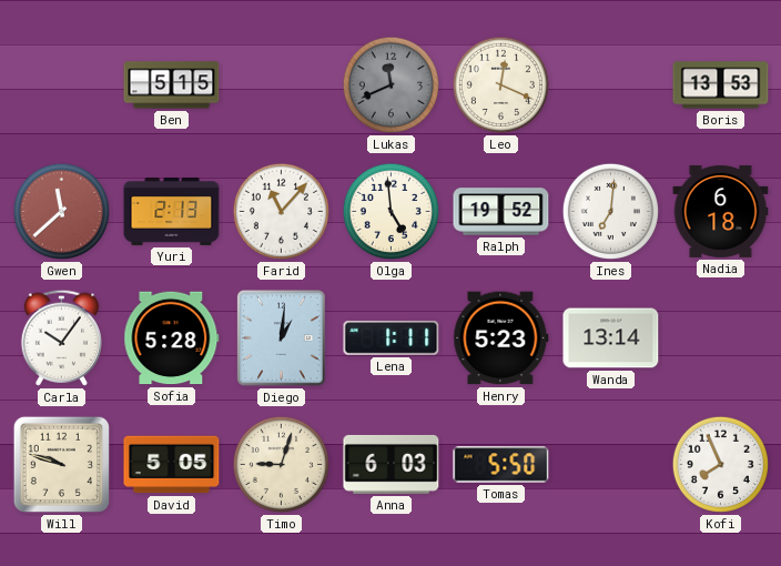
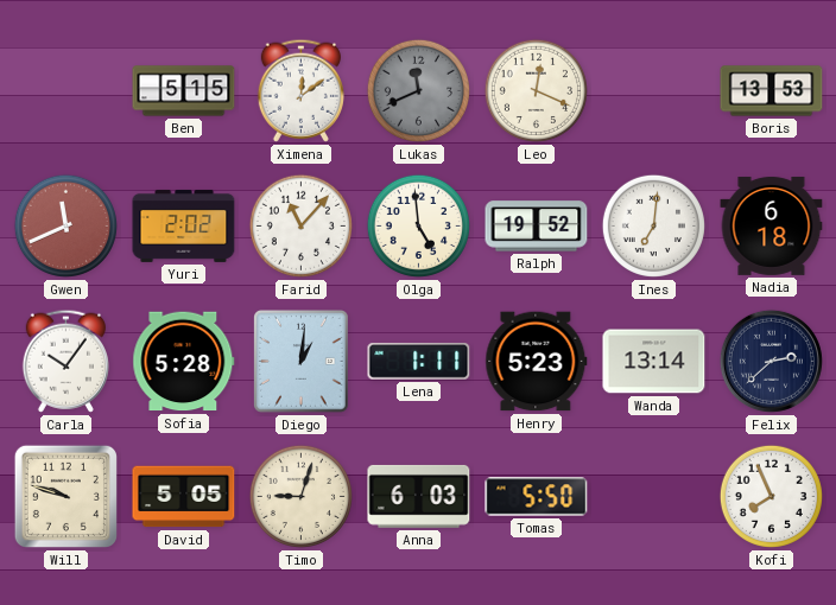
Ximena: none -> 12:09 (300, 90)
Gwen: 11:38 -> 11:41 (65, 225)
Yuri: 2:13 -> 2:02 (184, 225)
Felix: none -> 2:38 (771, 361)
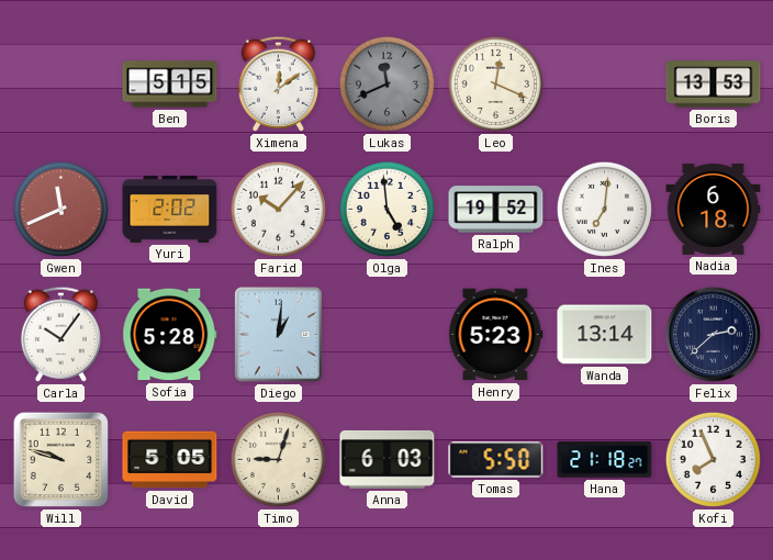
Farid: 11:07 -> 10:07 (278, 209)
Lena: 1:11 -> none (419, 361)
Hana: none -> 21:18 (605, 460)
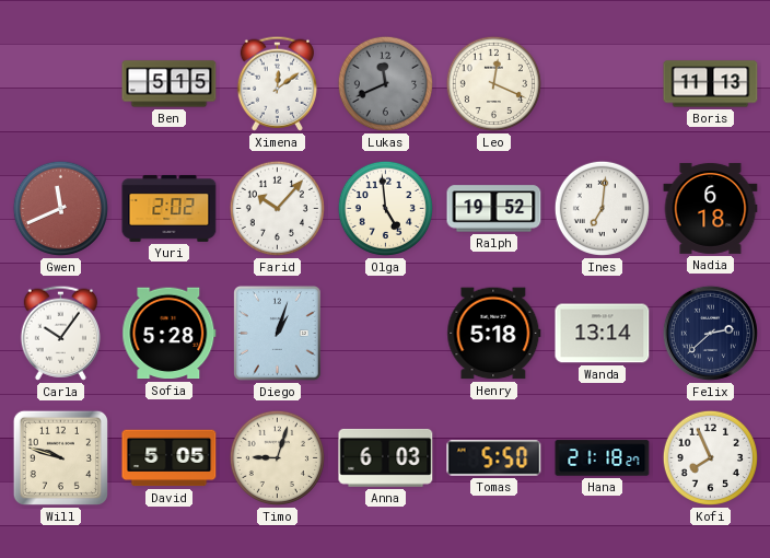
Boris: 13:53 -> 11:13 (711, 84)
Diego: 1:01 -> 1:03 (278, 334)
Henry: 5:23 -> 5:18 (494, 334)
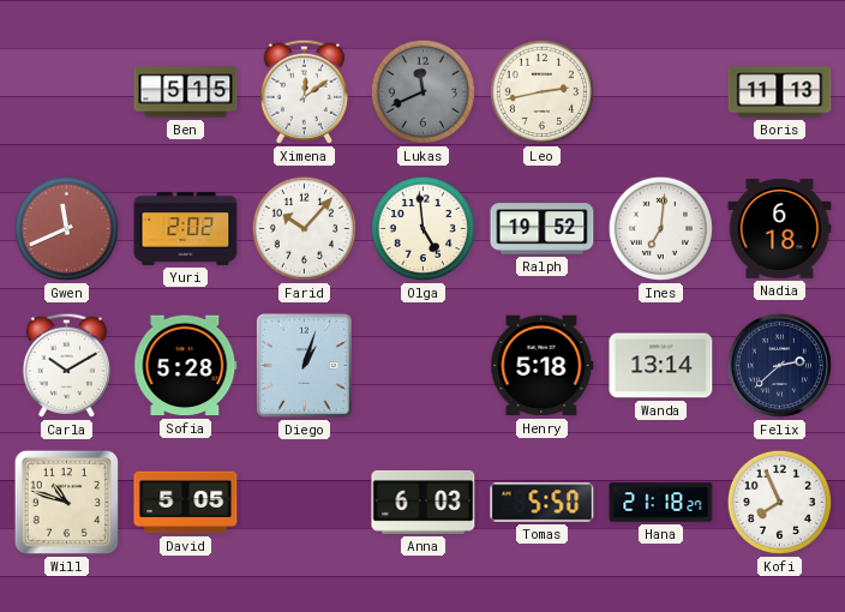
Leo: 12:19 -> 2:43 (541, 91)
Carla: 10:06 -> 10:10 (66, 365)
Will: 9:48 -> 10:48 (66, 502)
Timo: 9:03 -> none (277, 457)
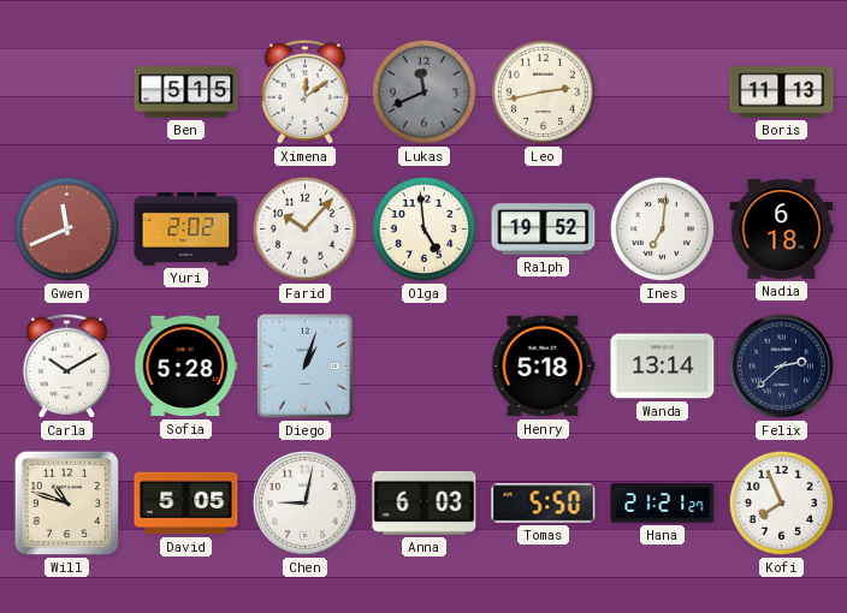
Chen: none -> 9:02 (304, 502)
Hana: 21:18 -> 21:21 (663, 504)
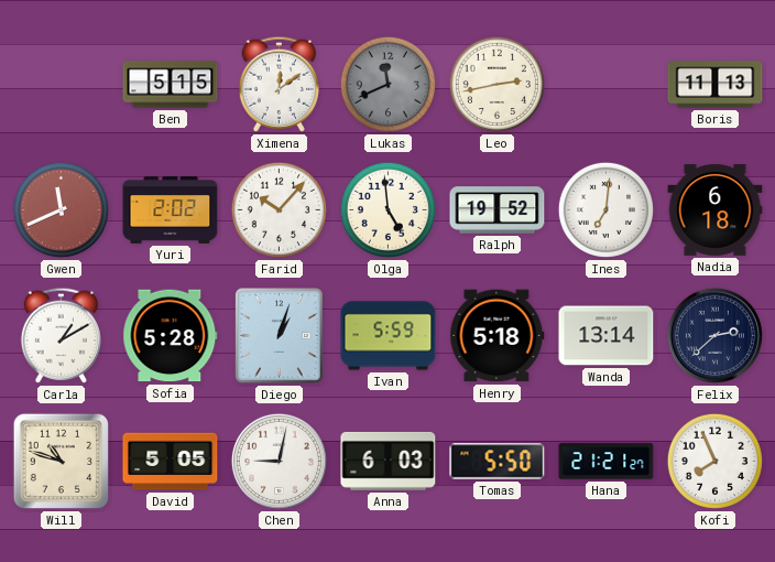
Carla: 10:10 -> 1:10 (61, 335)
Ivan: none -> 5:59 (389, 336)
